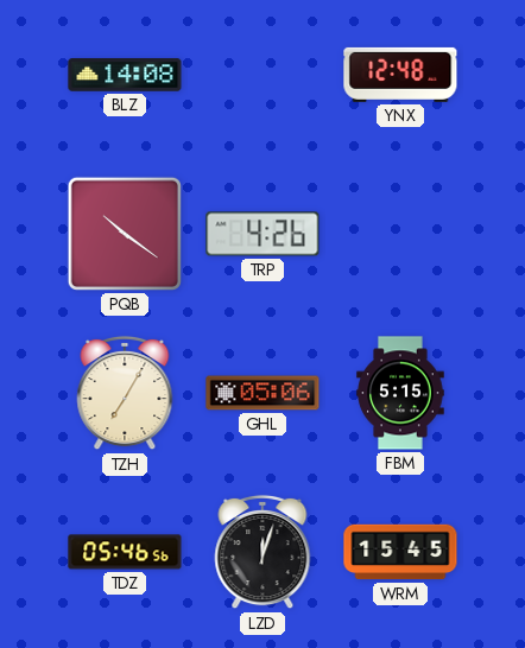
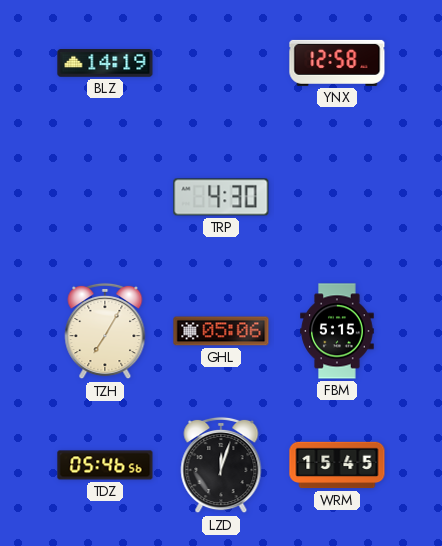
BLZ: 14:08 -> 14:19 (105, 63)
YNX: 12:48 -> 12:58 (337, 63)
PQB: 10:21 -> none (125, 234)
TRP: 4:26 -> 4:30 (221, 197)
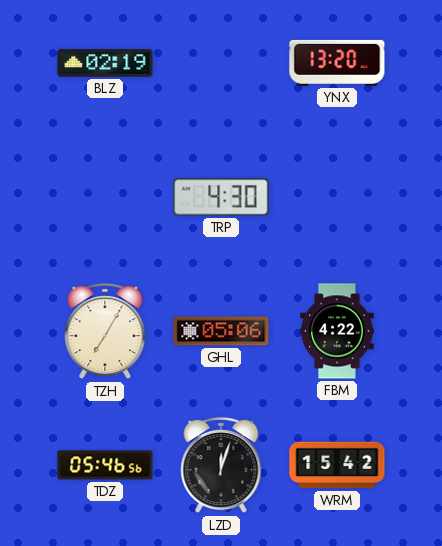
BLZ: 14:19 -> 02:19 (105, 63)
YNX: 12:58 -> 13:20 (337, 63)
FBM: 5:15 -> 4:22 (337, 331)
WRM: 15:45 -> 15:42 (337, 465)
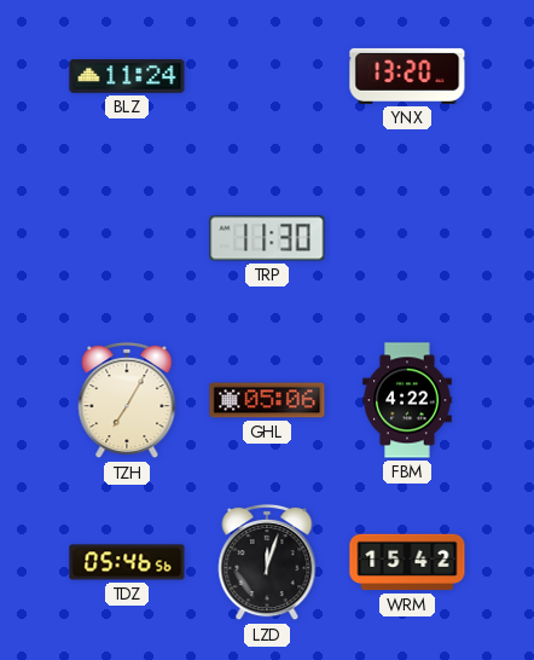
BLZ: 02:19 -> 11:24 (127, 76)
TRP: 4:30 -> 11:30 (267, 238)
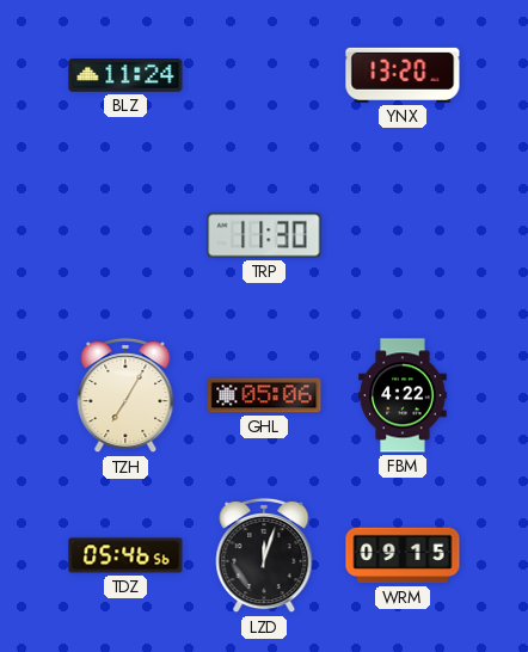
WRM: 15:42 -> 09:15 (403, 555)
